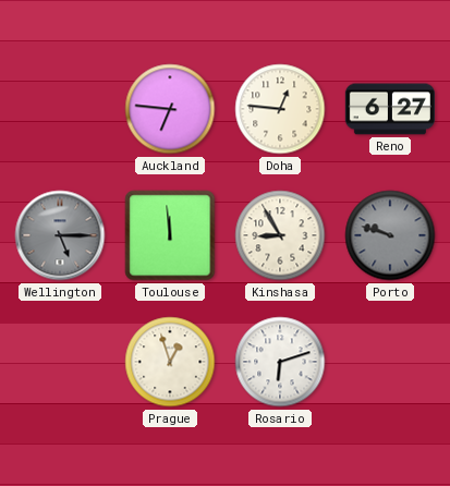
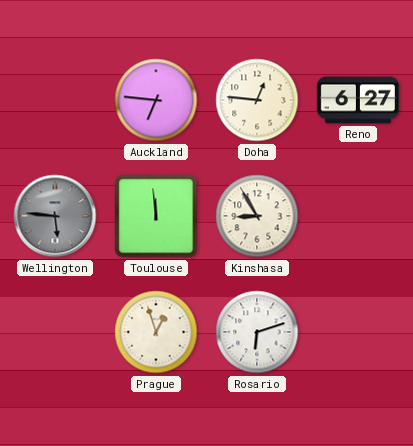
Wellington: 5:15 -> 5:46 (55, 216)
Porto: 9:48 -> none (390, 235)
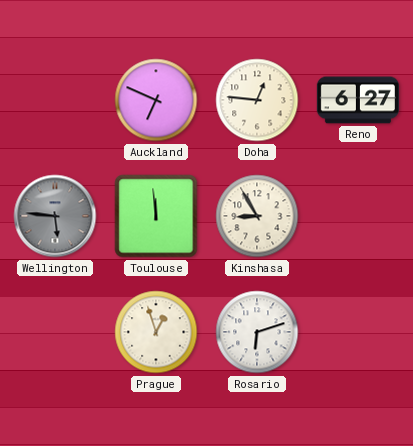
Auckland: 6:46 -> 6:49 (156, 100)
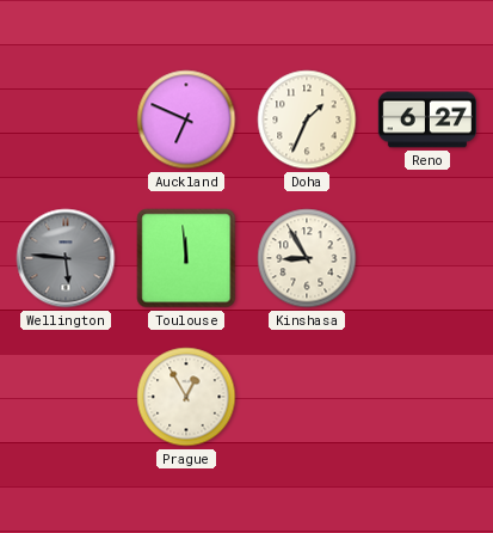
Doha: 12:46 -> 1:34 (307, 120)
Prague: 12:57 -> 12:55 (186, 397)
Rosario: 6:12 -> none (257, 332)
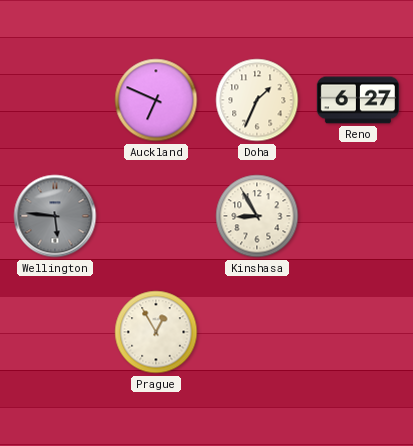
Toulouse: 11:59 -> none (186, 258)
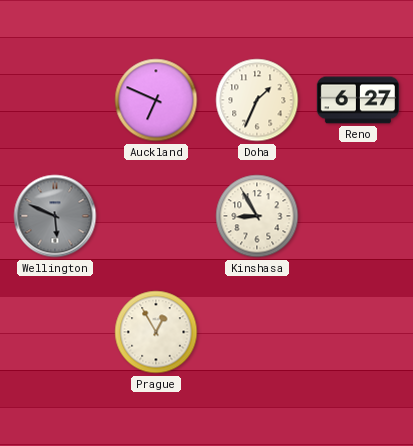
Wellington: 5:46 -> 5:49 (55, 216)
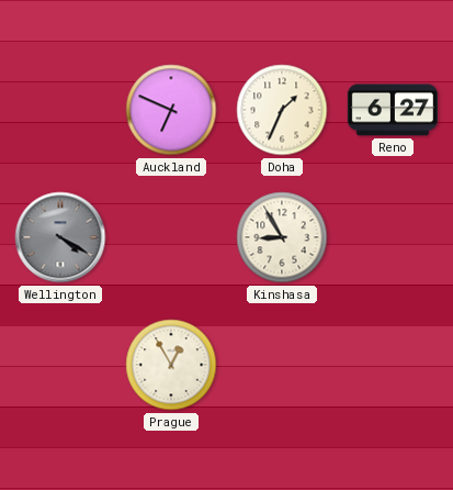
Wellington: 5:49 -> 4:20 (60, 237)
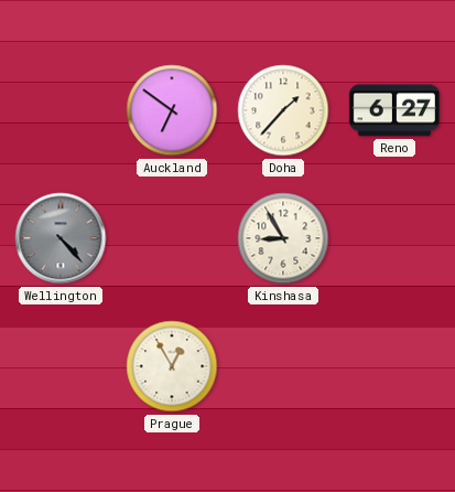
Auckland: 6:49 -> 6:51 (172, 110)
Doha: 1:34 -> 1:37 (283, 110)
Wellington: 4:20 -> 4:23 (61, 238)
